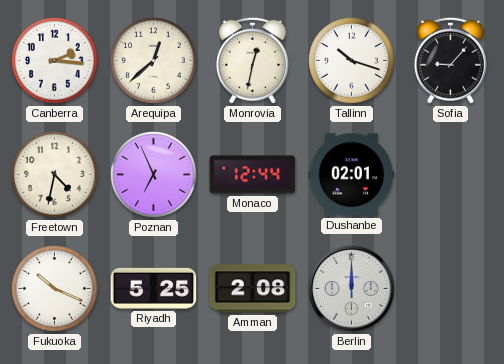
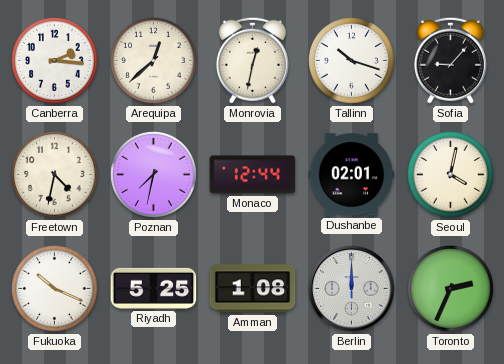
Poznan: 6:56 -> 7:32 (154, 175)
Seoul: none -> 4:02 (451, 175)
Amman: 2:08 -> 1:08 (253, 289)
Toronto: none -> 2:34 (451, 289)
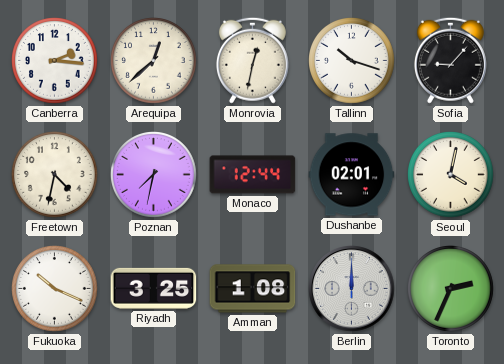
Riyadh: 5:25 -> 3:25 (154, 288)
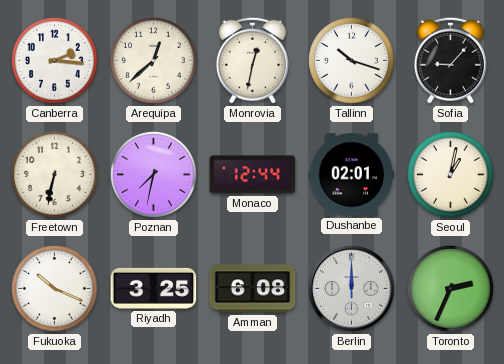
Freetown: 4:32 -> 6:32 (55, 175)
Seoul: 4:02 -> 1:02 (451, 175)
Amman: 1:08 -> 6:08 (253, 289)
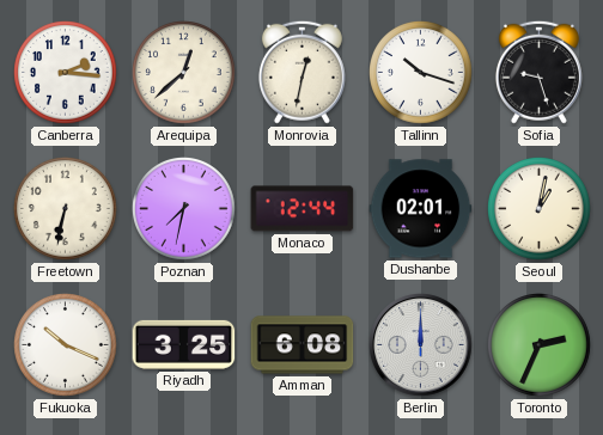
Sofia: 9:07 -> 9:27 (538, 72)
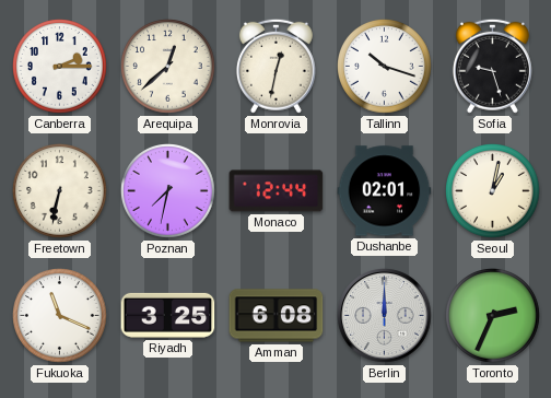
Canberra: 2:16 -> 2:15 (60, 67)
Fukuoka: 10:19 -> 11:19 (60, 316)
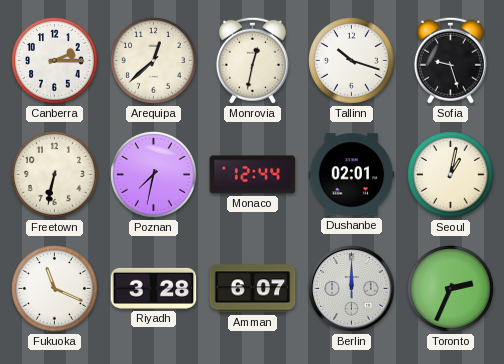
Riyadh: 3:25 -> 3:28 (154, 288)
Amman: 6:08 -> 6:07 (253, 289)
